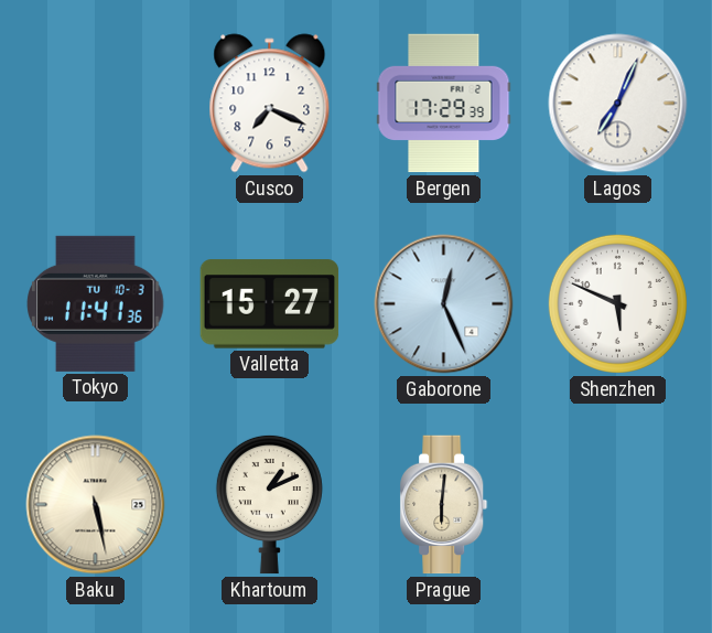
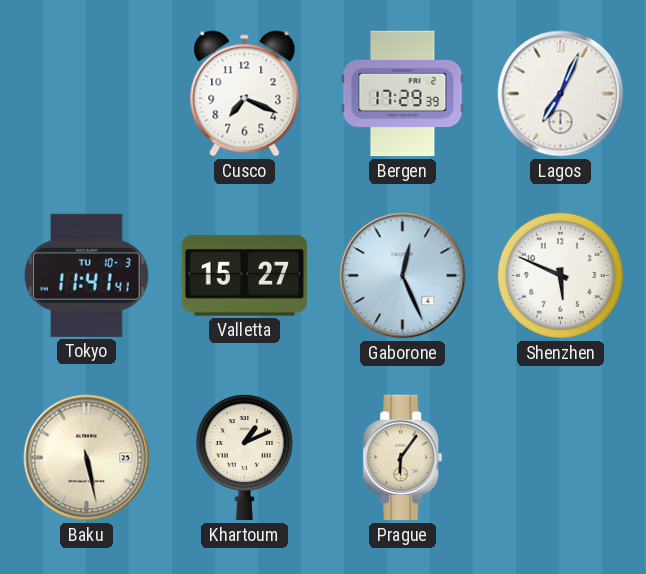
Tokyo: 11:41:36 -> 11:41:41 (87, 275)
Prague: 6:01 -> 6:06 (403, 458)
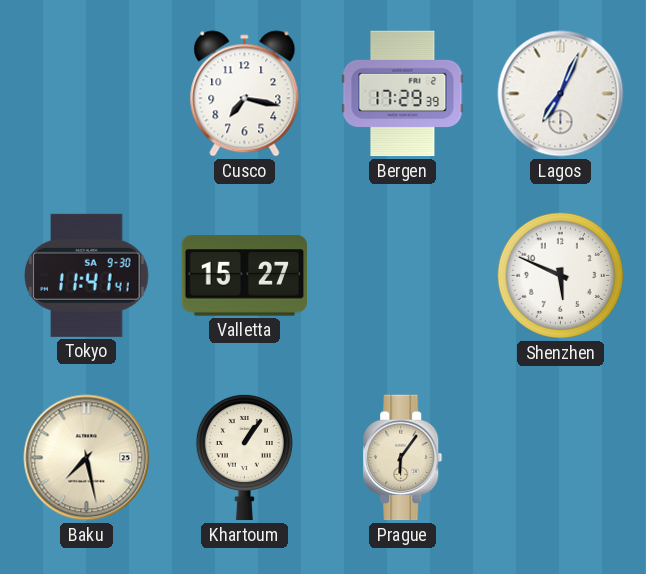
Cusco: 7:19 -> 7:17 (245, 94)
Tokyo date: TU 10-3 -> SA 9-30 (87, 275)
Gaborone: 12:26 -> none (403, 276)
Baku: 5:28 -> 7:28 (87, 458)
Khartoum: 1:11 -> 1:06 (244, 457)
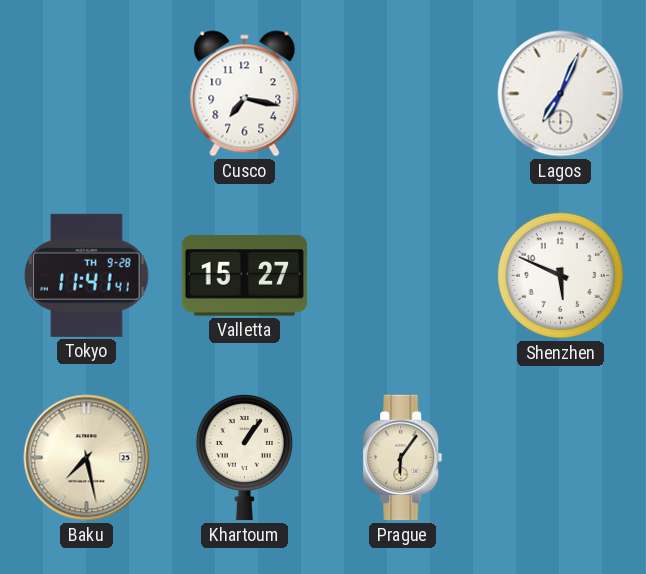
Bergen: 17:29 -> none (403, 94)
Tokyo date: SA 9-30 -> TH 9-28 (87, 275)
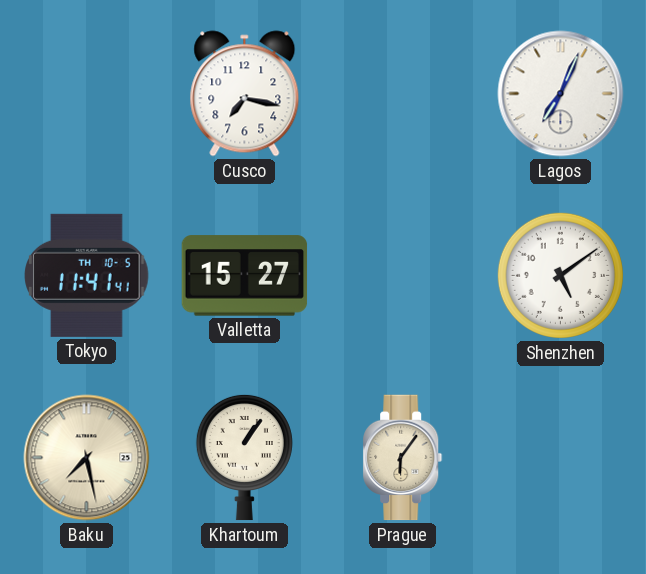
Tokyo date: TH 9-28 -> TH 10-5 (87, 275)
Shenzhen: 5:49 -> 5:09 (560, 275)
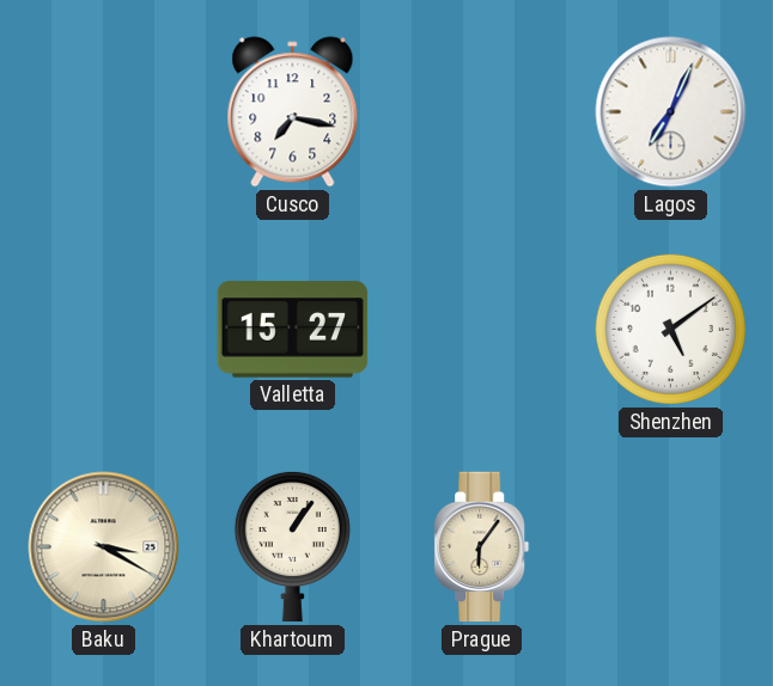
Tokyo: 11:41 -> none (87, 275)
Baku: 7:28 -> 3:20 (104, 547)
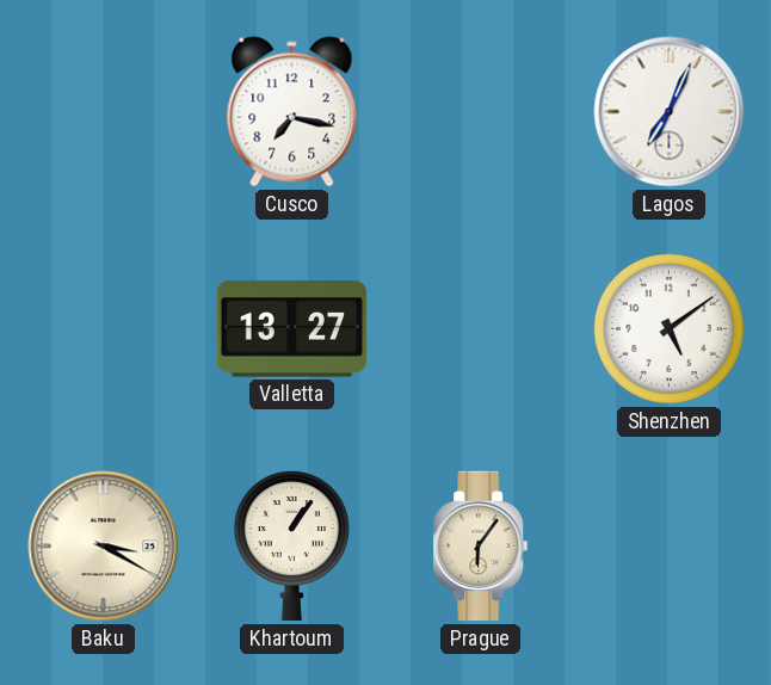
Valletta: 15:27 -> 13:27 (292, 329)
